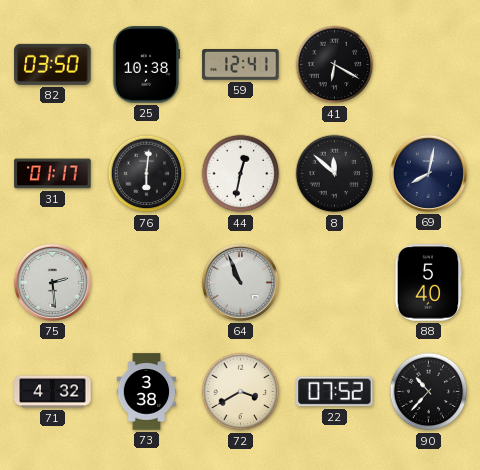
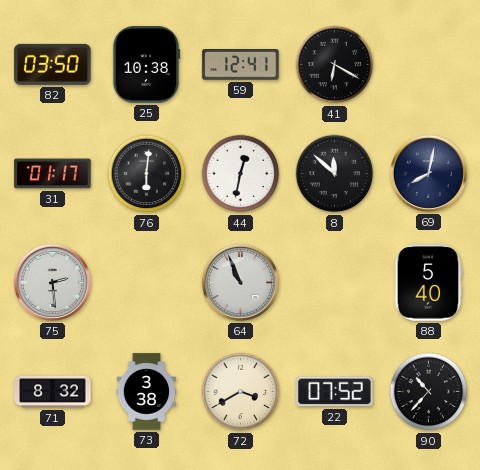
71: 4:32 -> 8:32 (53, 392)
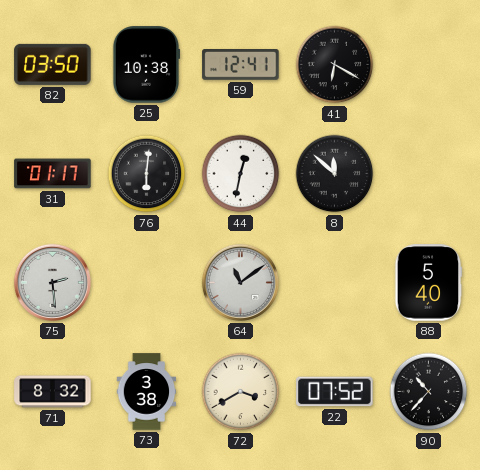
69: 8:02 -> none (428, 173)
64: 10:56 -> 11:09 (240, 282)
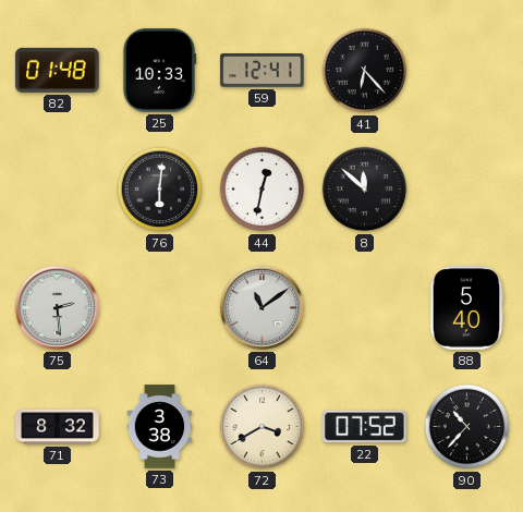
82: 03:50 -> 01:48 (58, 70)
25: 10:38 -> 10:33 (159, 71)
41: 6:20 -> 6:23 (365, 71)
31: 01:17 -> none (53, 174)
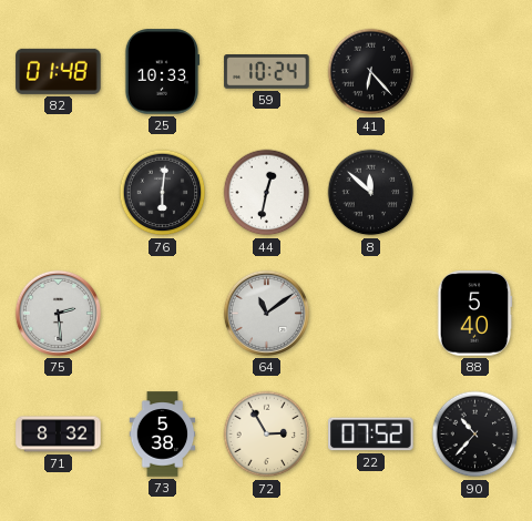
59: 12:41 -> 10:24 (267, 72)
73: 3:38 -> 5:38 (163, 435)
72: 3:40 -> 2:55 (267, 435)
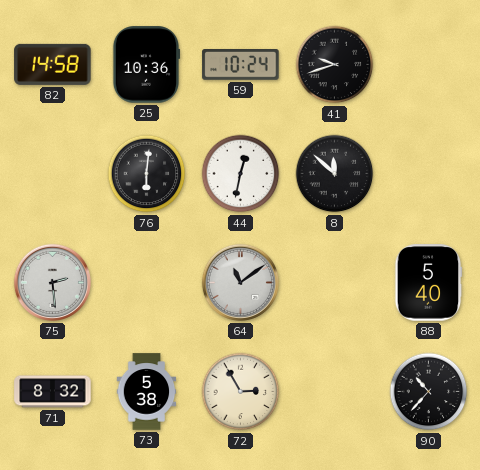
82: 01:48 -> 14:58 (53, 64)
25: 10:33 -> 10:36 (146, 65)
41: 6:23 -> 9:42 (335, 65)
22: 07:52 -> none (371, 435)
